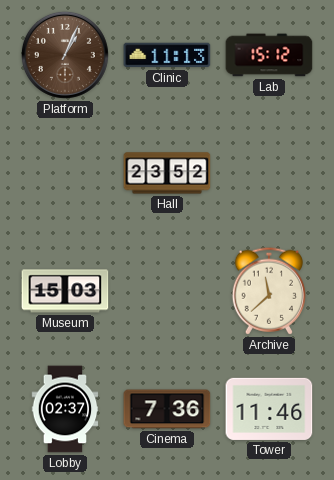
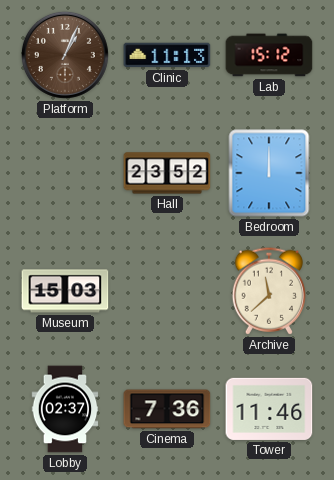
Bedroom: none -> 12:00 (269, 173)
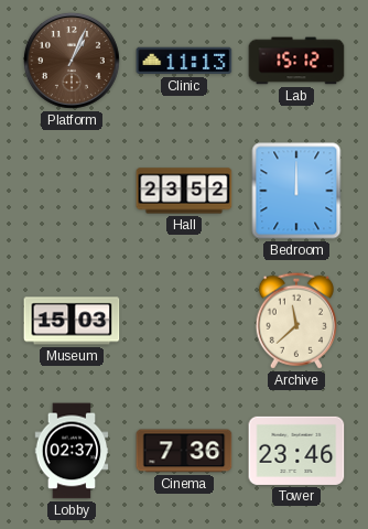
Tower: 11:46 -> 23:46 (296, 451)
